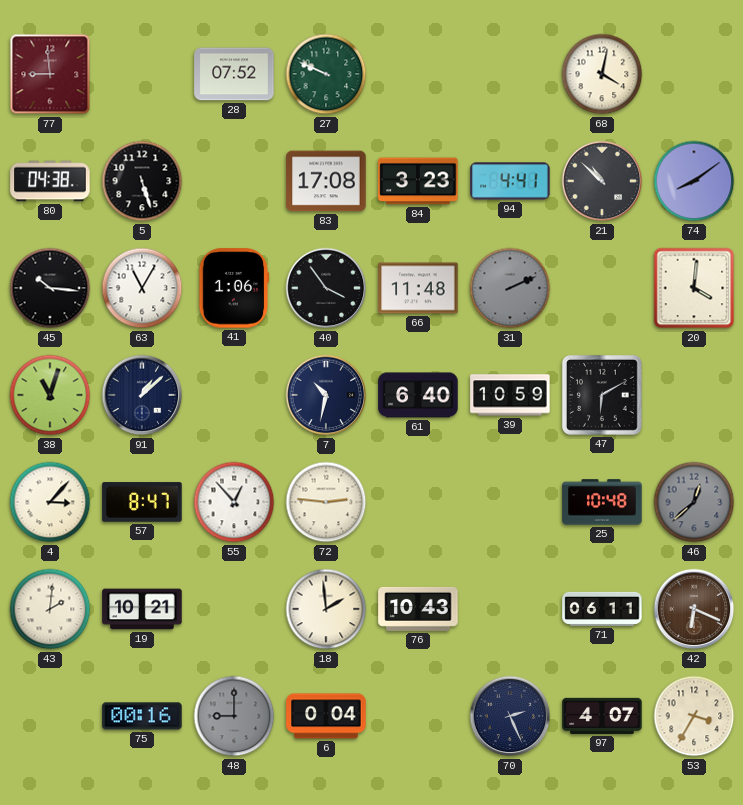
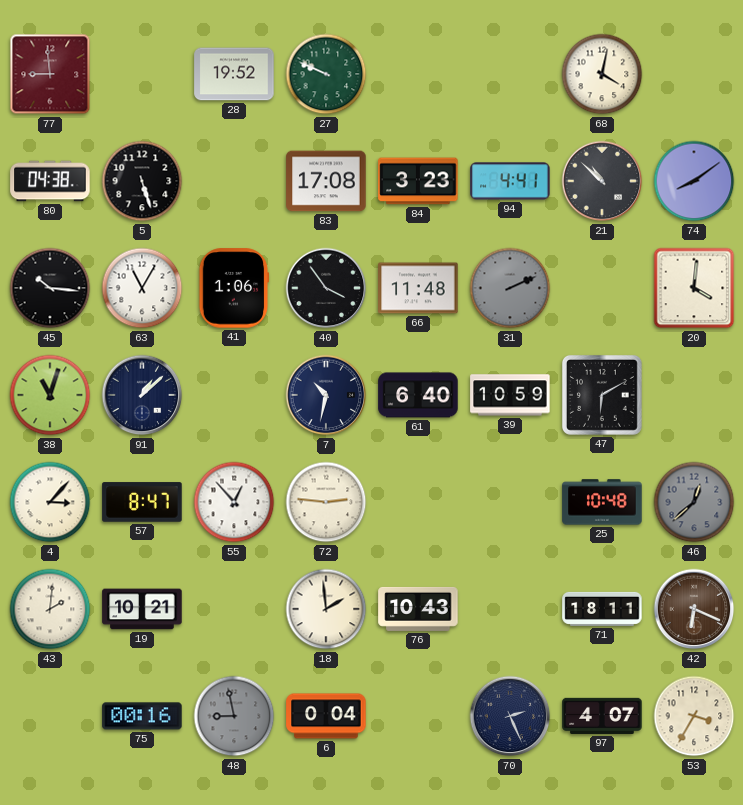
28: 07:52 -> 19:52 (234, 74)
71: 06:11 -> 18:11 (602, 609)
48: 9:00 -> 8:58 (234, 716)
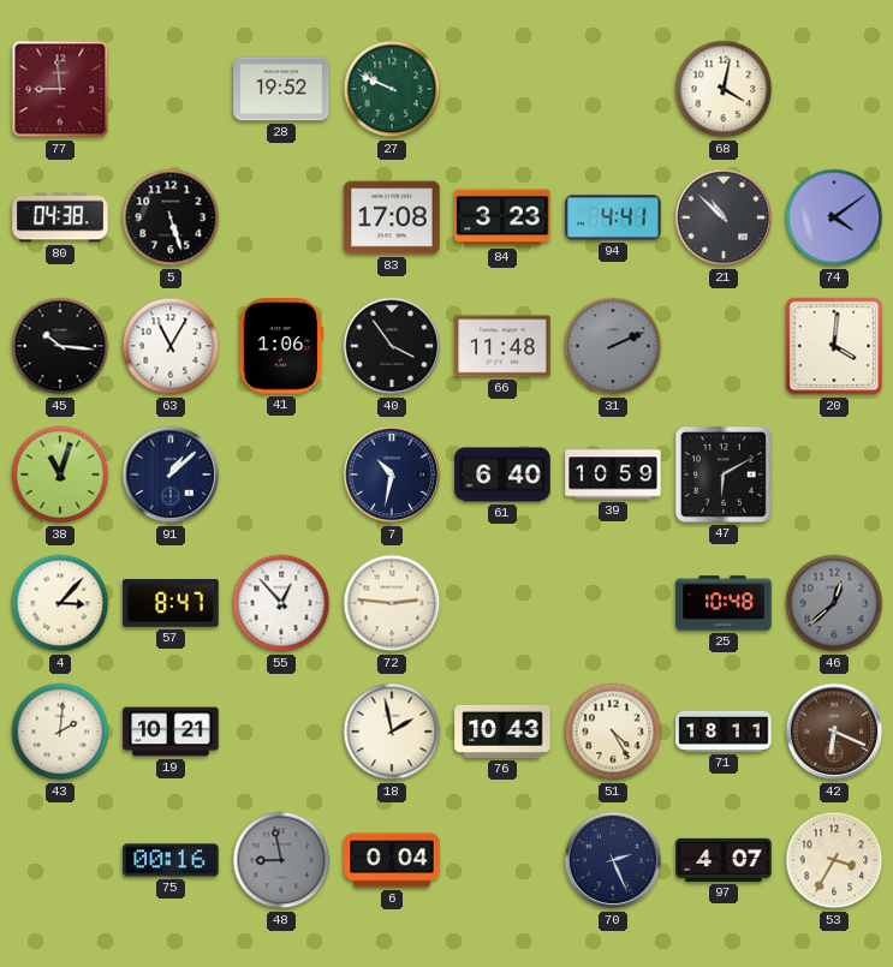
74: 8:09 -> 4:09 (834, 217)
18: 1:59 -> 1:58 (392, 732)
51: none -> 4:25 (613, 732)
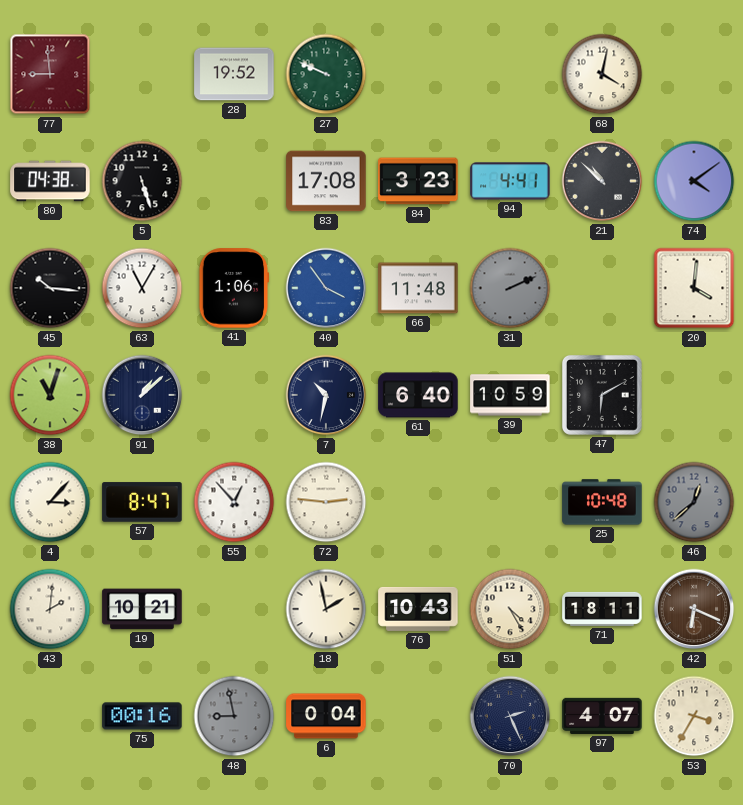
40 dial: black -> blue (326, 288)
